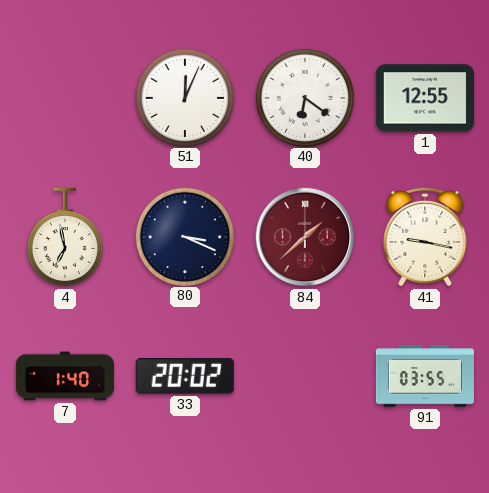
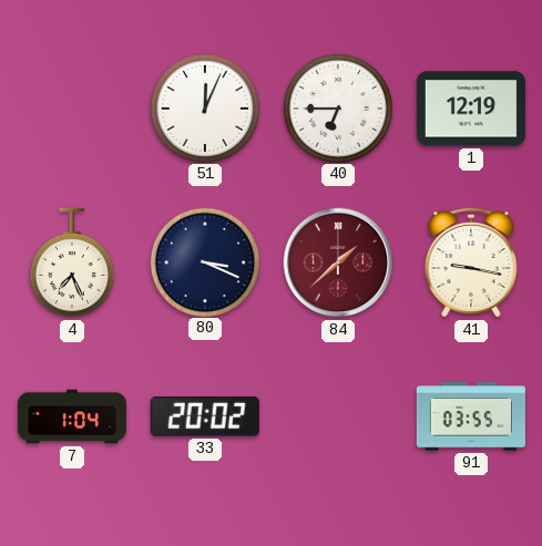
40: 6:21 -> 6:45 (337, 107)
1: 12:55 -> 12:19 (471, 109)
4: 6:58 -> 7:26 (72, 262)
7: 1:40 -> 1:04 (72, 416)
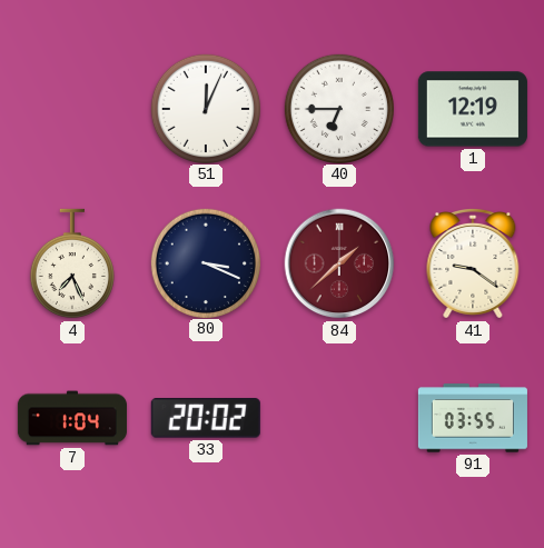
41: 9:17 -> 9:21 (473, 263)
